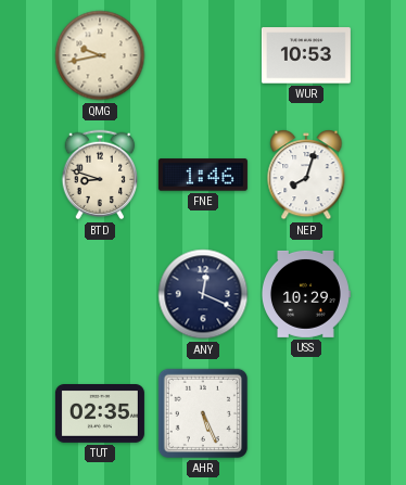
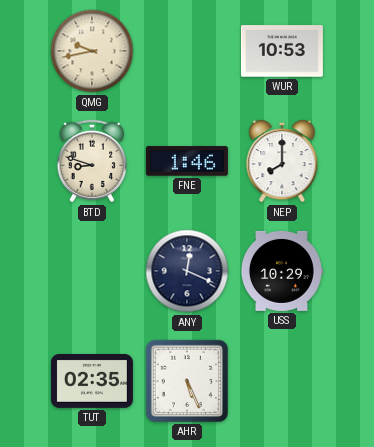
NEP: 8:03 -> 8:00 (282, 161)
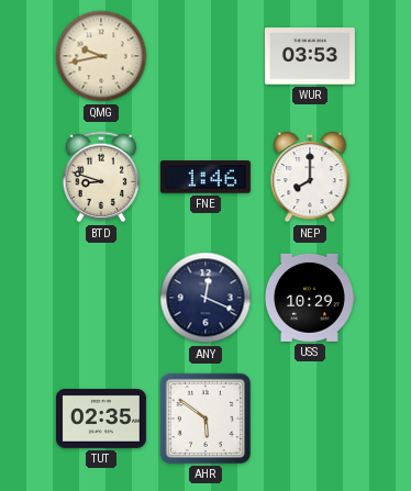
WUR: 10:53 -> 03:53 (310, 56)
AHR: 5:26 -> 5:51 (205, 419)
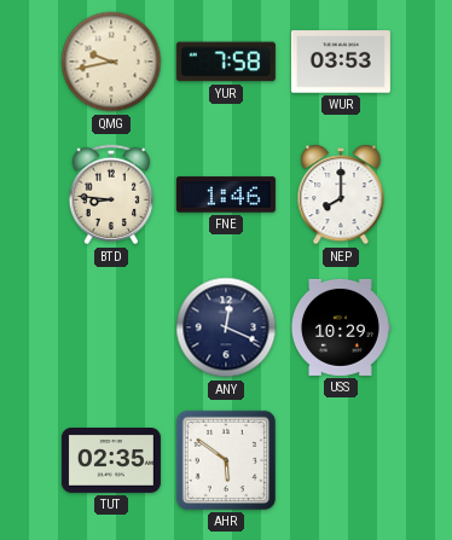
YUR: none -> 7:58 (226, 62)
BTD: 8:48 -> 8:46 (111, 194)
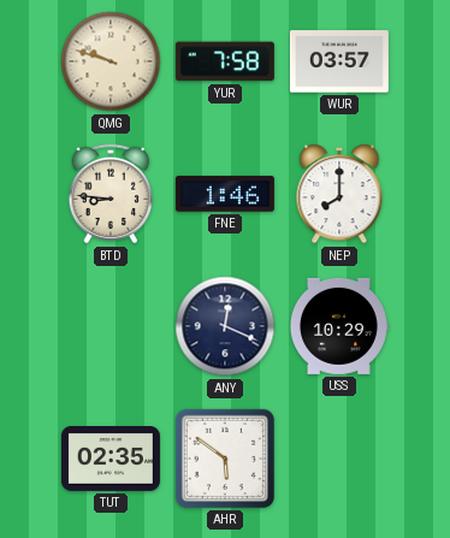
QMG: 9:43 -> 9:48 (111, 61)
WUR: 03:53 -> 03:57 (339, 61)
